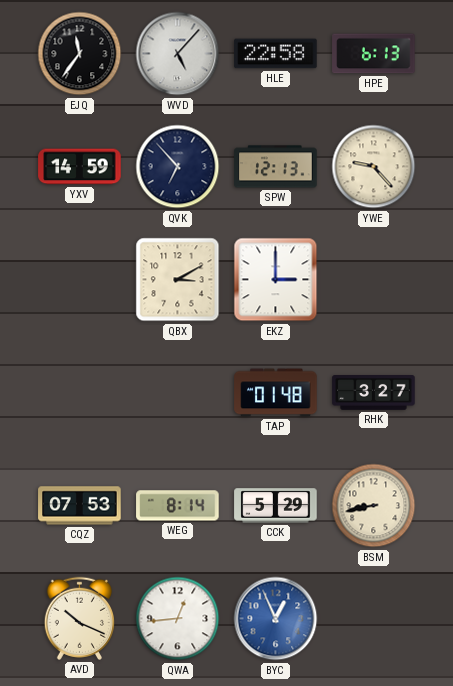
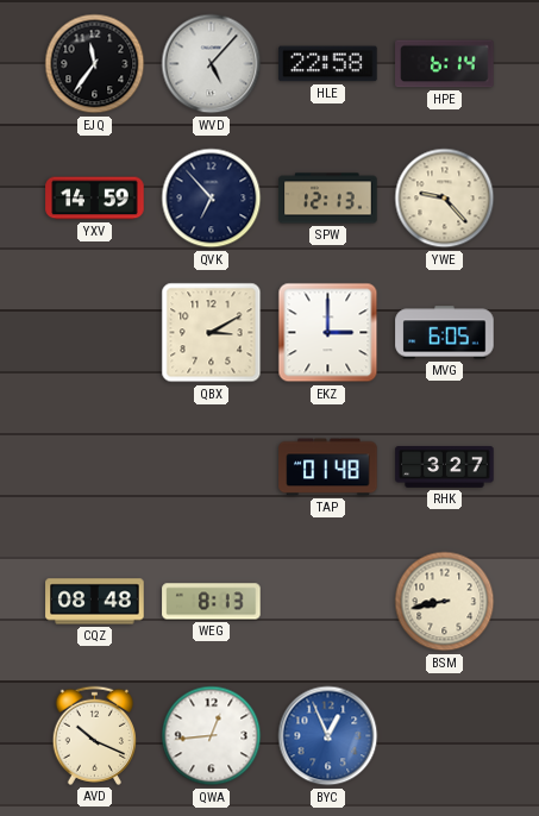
HPE: 6:13 -> 6:14 (445, 64)
MVG: none -> 6:05 (445, 333)
CQZ: 07:53 -> 08:48 (95, 602)
WEG: 8:14 -> 8:13 (212, 602)
CCK: 5:29 -> none (276, 506)
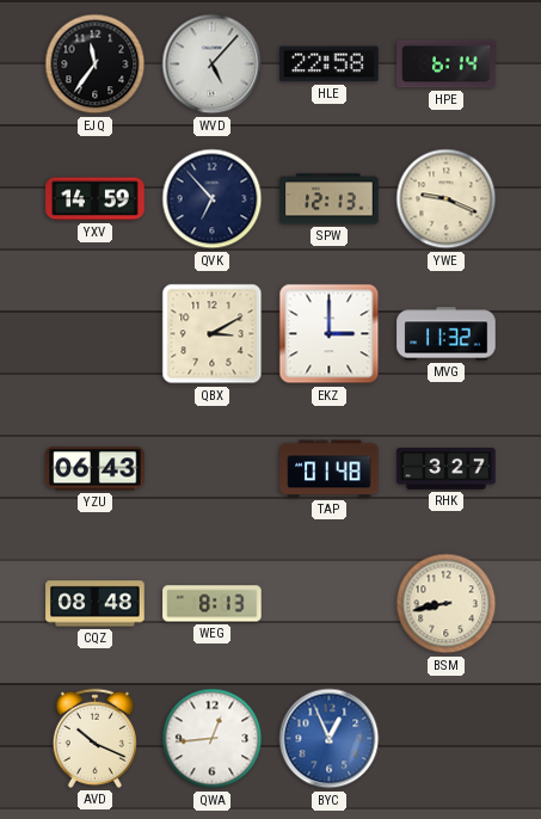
YWE: 9:23 -> 9:19 (447, 199)
MVG: 6:05 -> 11:32 (447, 334)
YZU: none -> 06:43 (96, 469)
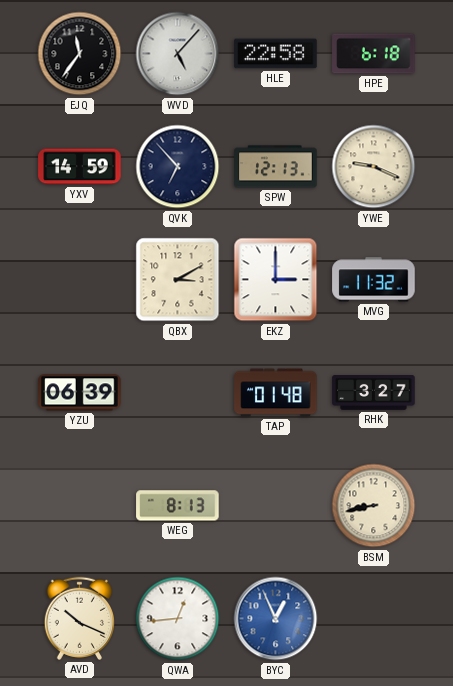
HPE: 6:14 -> 6:18 (374, 54)
YZU: 06:43 -> 06:39 (80, 393)
CQZ: 08:48 -> none (96, 604)
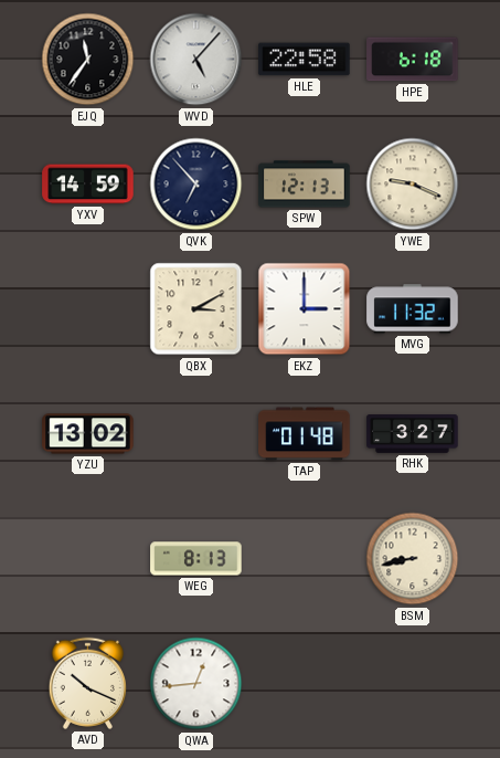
YZU: 06:39 -> 13:02 (88, 434)
BYC: 12:56 -> none (276, 619)
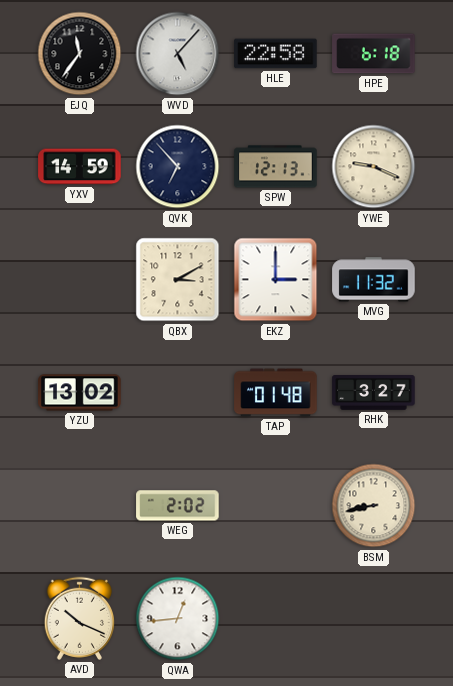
WEG: 8:13 -> 2:02 (178, 506)
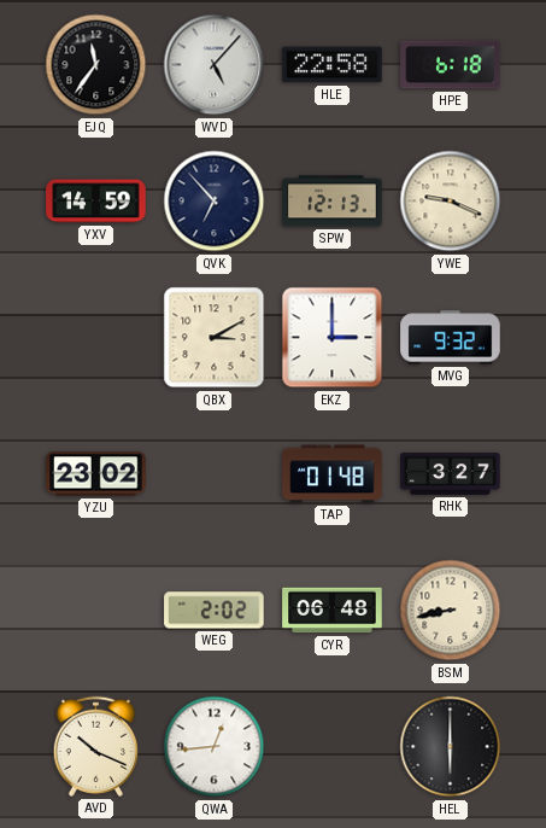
MVG: 11:32 -> 9:32 (451, 338)
YZU: 13:02 -> 23:02 (96, 474)
CYR: none -> 06:48 (333, 611)
HEL: none -> 6:00 (451, 747)
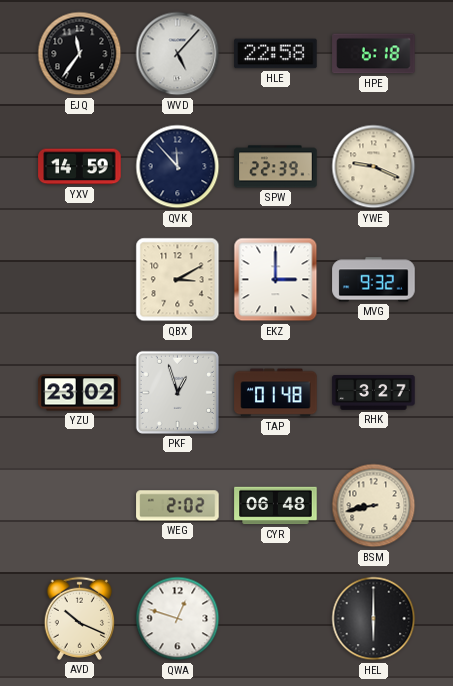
QVK: 6:53 -> 11:53 (178, 167)
SPW: 12:13 -> 22:39 (276, 167)
PKF: none -> 12:57 (177, 392)
QWA: 12:44 -> 12:48 (178, 619)
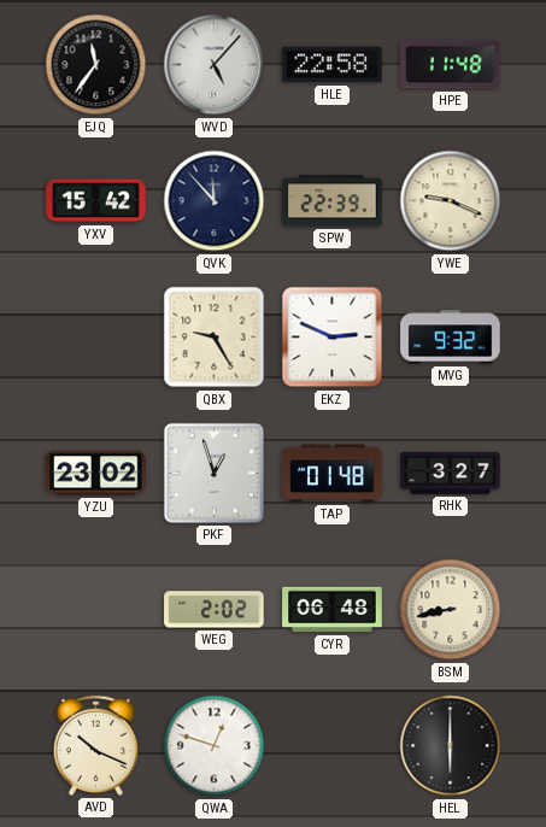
HPE: 6:18 -> 11:48 (451, 65)
YXV: 14:59 -> 15:42 (96, 201)
QBX: 3:10 -> 9:25 (215, 338)
EKZ: 3:00 -> 2:49 (333, 338)
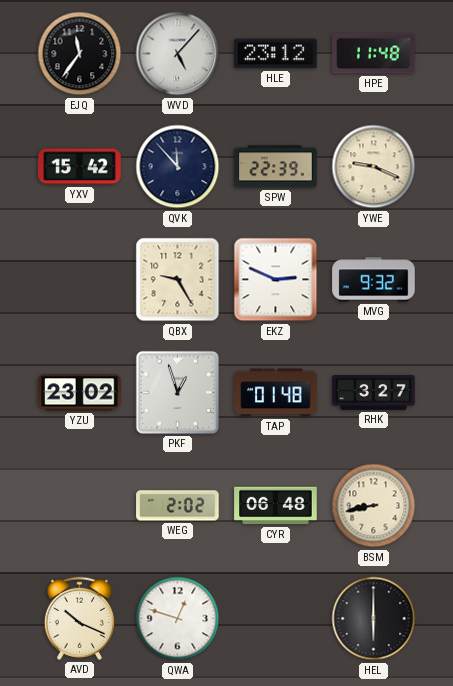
HLE: 22:58 -> 23:12 (276, 54)
